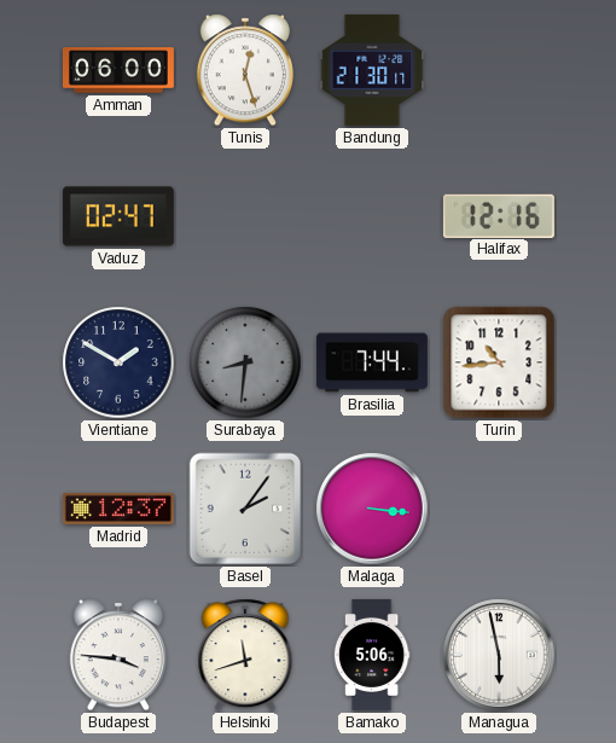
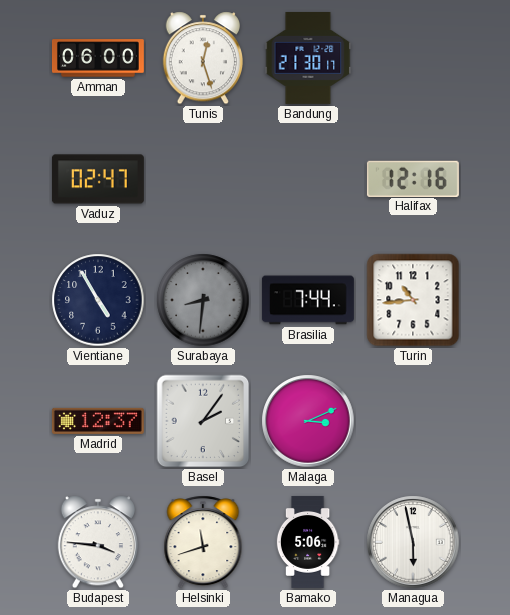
Vientiane: 1:50 -> 4:55 (98, 300)
Malaga: 3:16 -> 3:11 (308, 421)
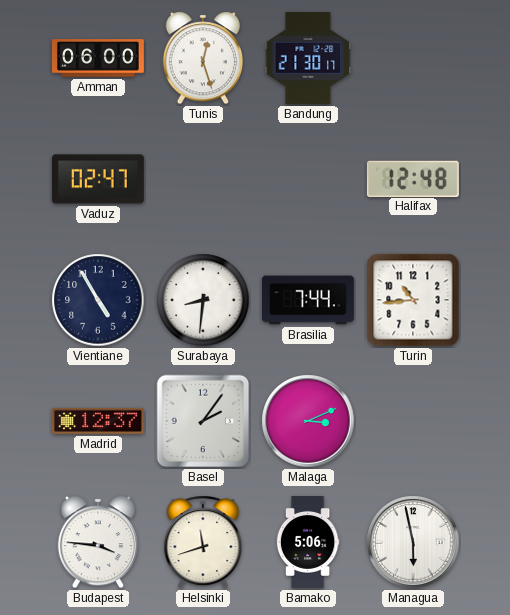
Halifax: 12:16 -> 12:48 (413, 178)
Surabaya dial: grey -> white (203, 300)
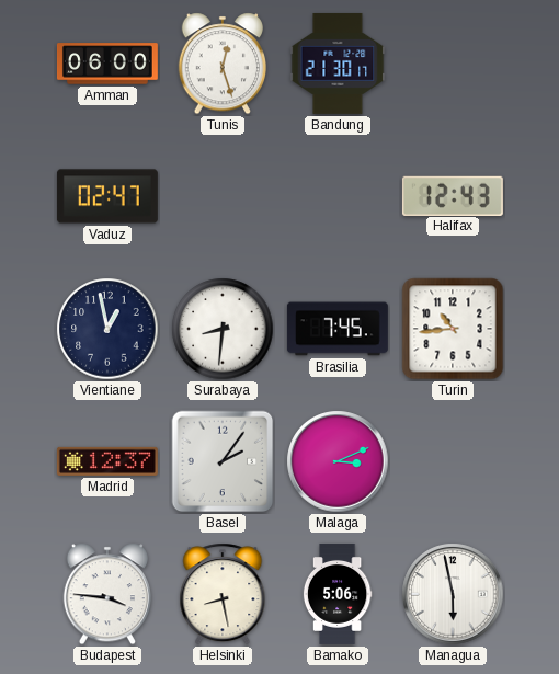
Halifax: 12:48 -> 12:43 (453, 195)
Vientiane: 4:55 -> 12:58 (107, 329)
Brasilia: 7:44 -> 7:45 (338, 329)
Helsinki: 11:42 -> 8:28 (223, 594)
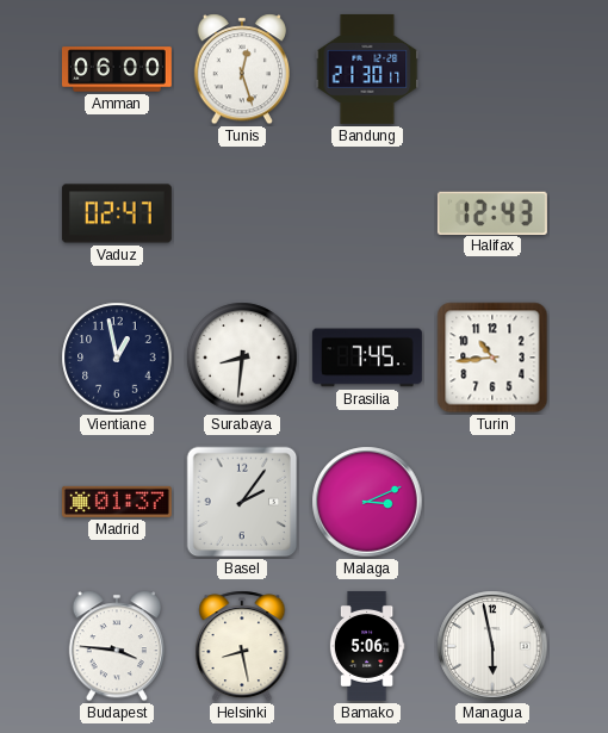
Madrid: 12:37 -> 01:37 (117, 502)
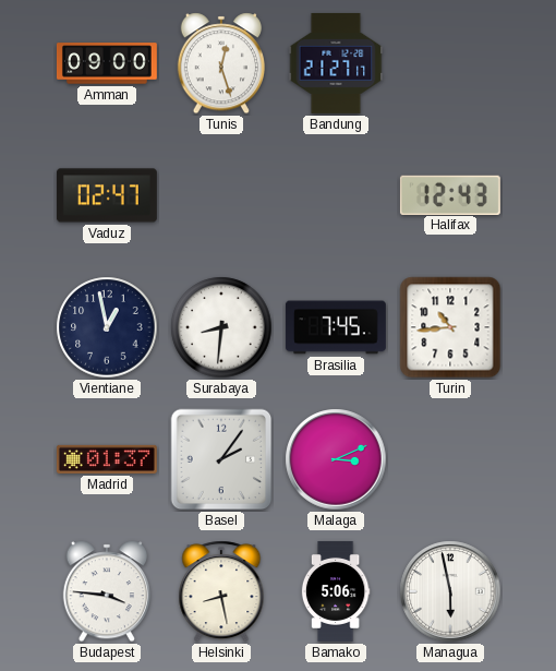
Amman: 06:00 -> 09:00 (107, 63)
Bandung: 21:30 -> 21:27 (336, 63)
